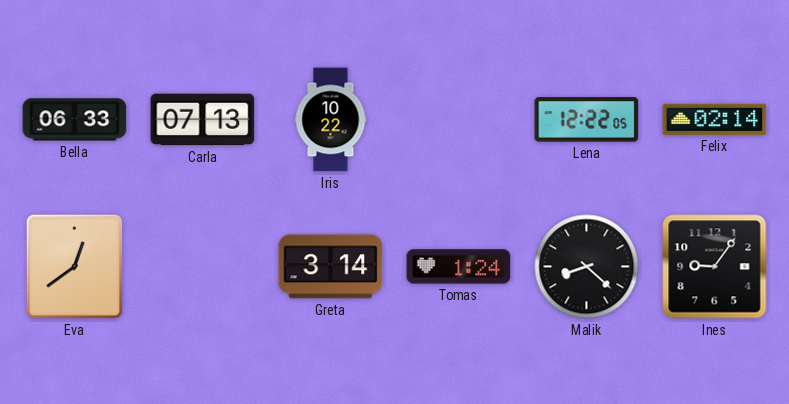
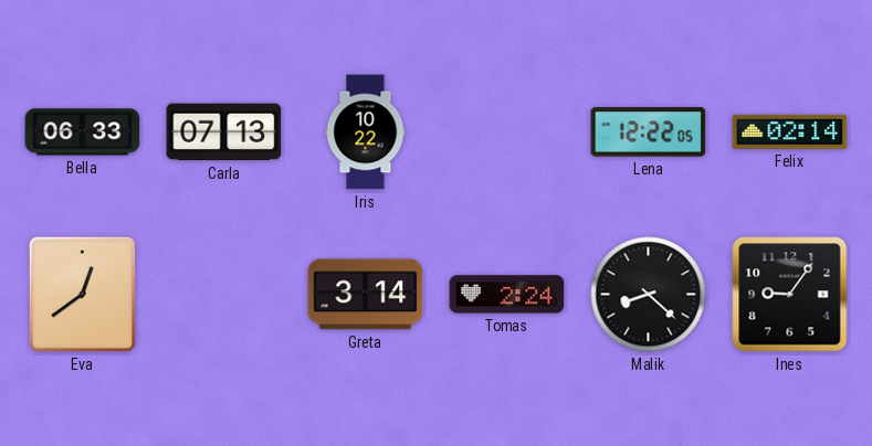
Tomas: 1:24 -> 2:24 (507, 295)
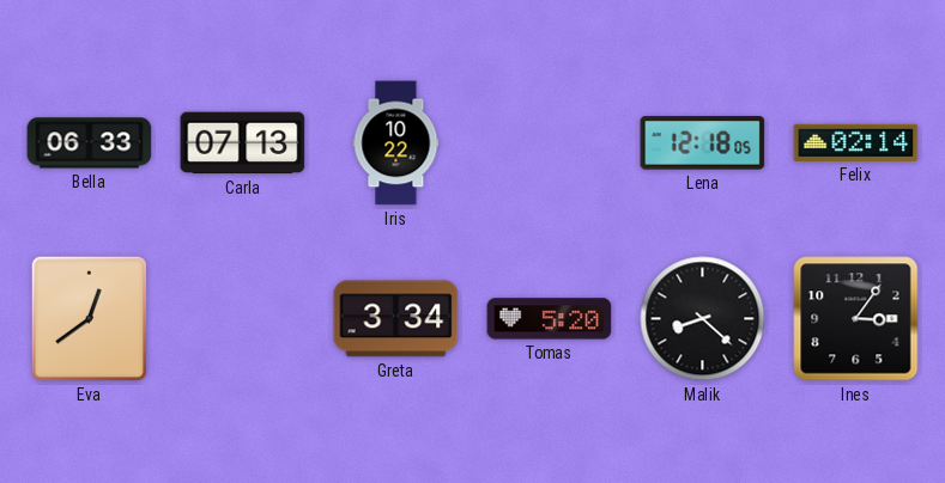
Lena: 12:22 -> 12:18 (703, 143)
Greta: 3:14 -> 3:34 (396, 319)
Tomas: 2:24 -> 5:20 (550, 319)
Ines: 9:06 -> 3:06 (856, 319)
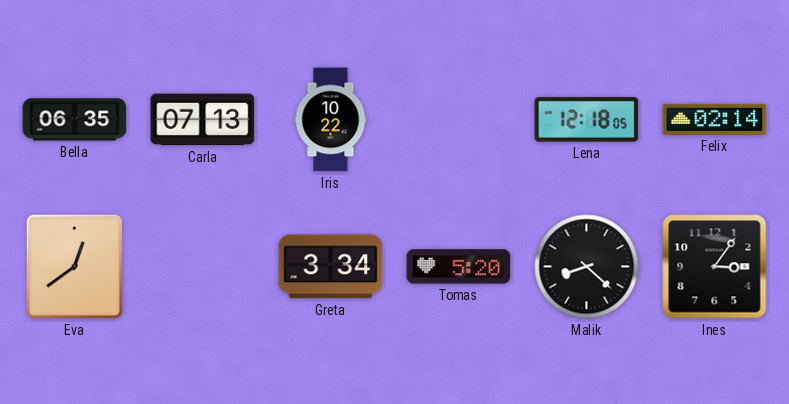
Bella: 06:33 -> 06:35 (75, 120)
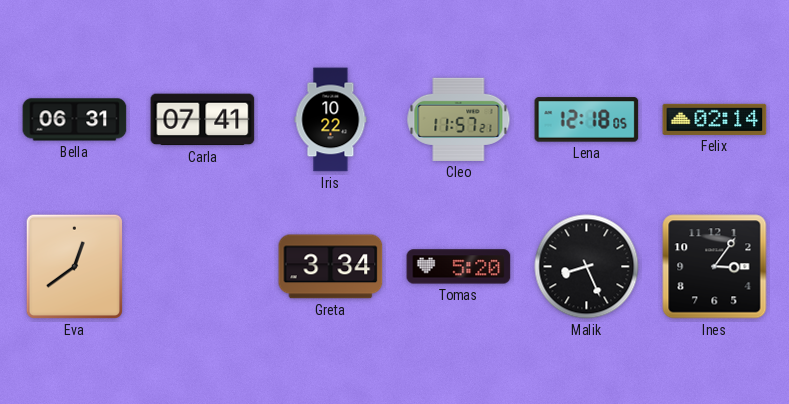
Bella: 06:35 -> 06:31 (75, 120)
Carla: 07:13 -> 07:41 (203, 120)
Cleo: none -> 11:57 (459, 119)
Malik: 8:22 -> 8:26 (587, 267)
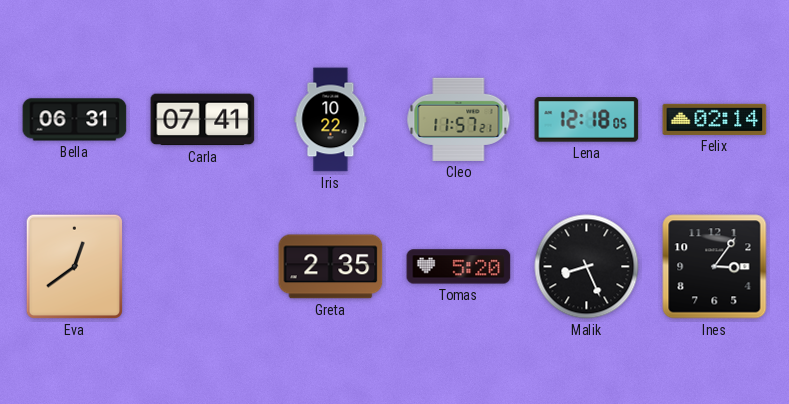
Greta: 3:34 -> 2:35 (331, 267)
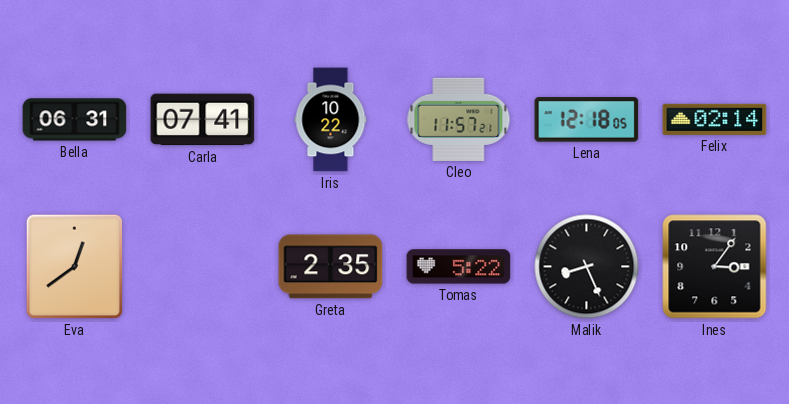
Tomas: 5:20 -> 5:22 (459, 267)
